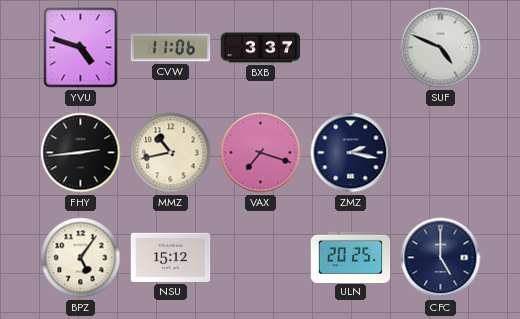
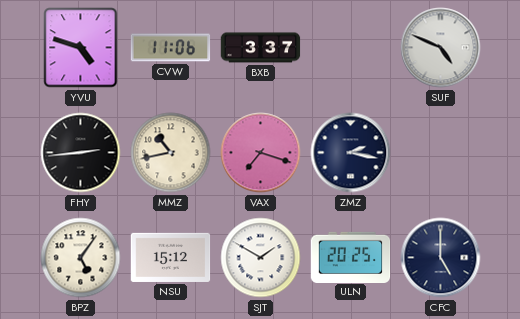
SJT: none -> 1:50 (261, 258)
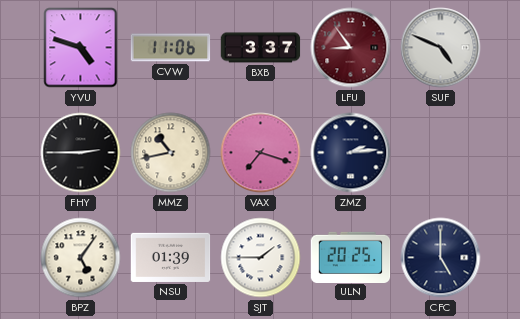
LFU: none -> 8:54 (351, 48)
FHY: 2:44 -> 2:45 (81, 153)
ZMZ: 2:17 -> 2:14 (351, 153)
NSU: 15:12 -> 01:39 (171, 257)
SJT: 1:50 -> 1:45 (261, 258)
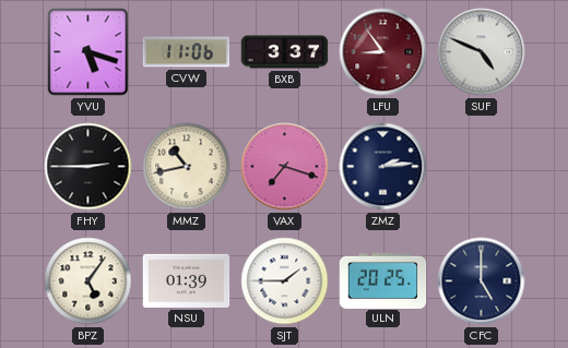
YVU: 4:48 -> 5:18 (88, 52)
